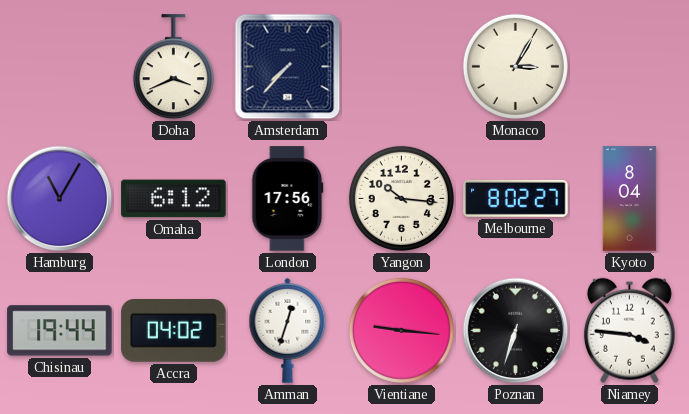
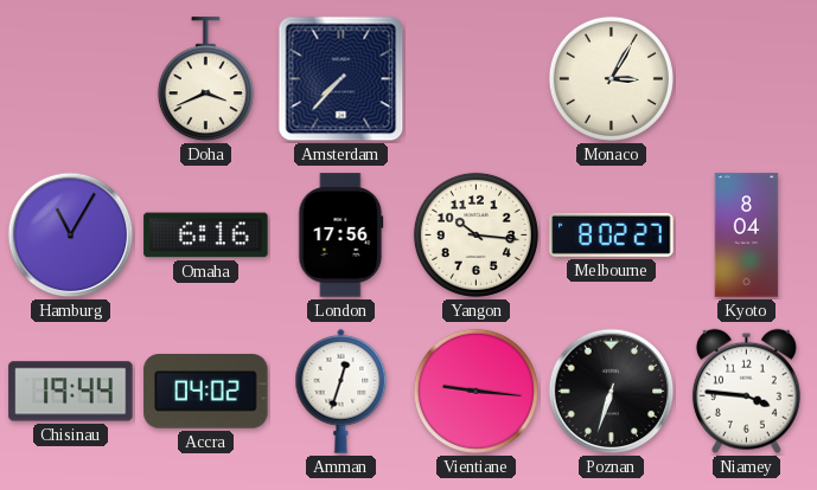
Omaha: 6:12 -> 6:16 (206, 236)
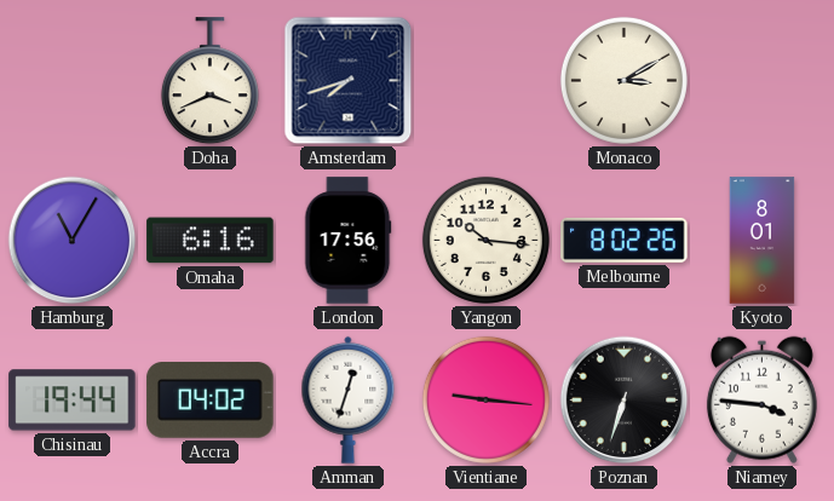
Amsterdam: 7:37 -> 7:42 (349, 81)
Monaco: 3:05 -> 3:10 (623, 80)
Melbourne: 8:02:27 -> 8:02:26 (625, 240)
Kyoto: 8:04 -> 8:01 (763, 241)
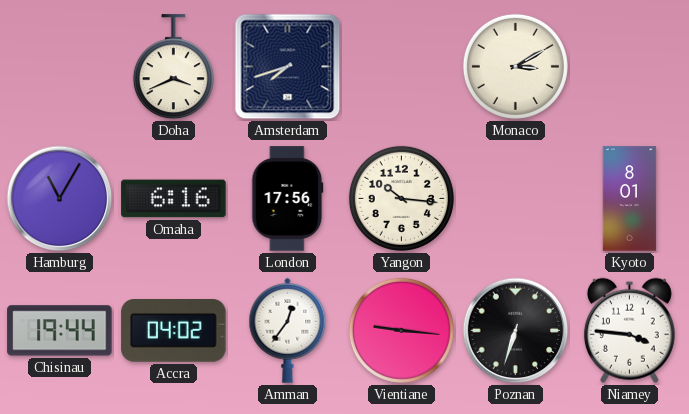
Melbourne: 8:02 -> none (625, 240)
Amman: 12:33 -> 12:36 (288, 330)
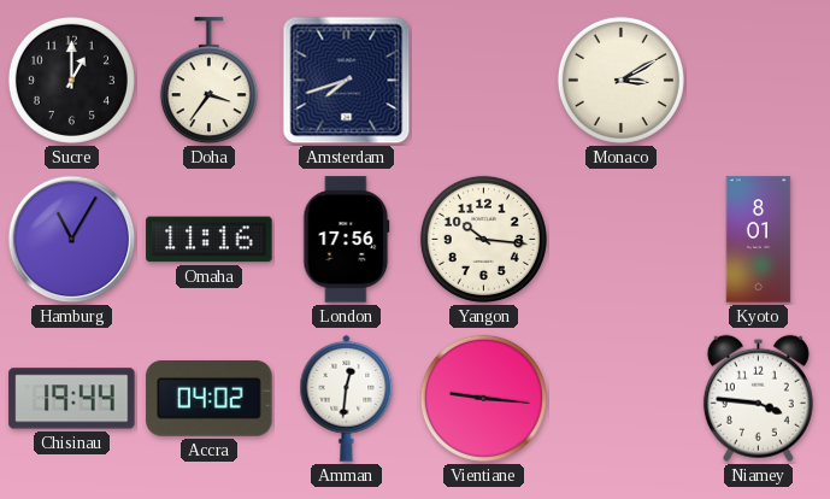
Sucre: none -> 1:00 (71, 80)
Doha: 3:41 -> 3:36 (208, 81)
Omaha: 6:16 -> 11:16 (210, 240)
Amman: 12:36 -> 12:31 (347, 398)
Poznan: 6:33 -> none (516, 331)
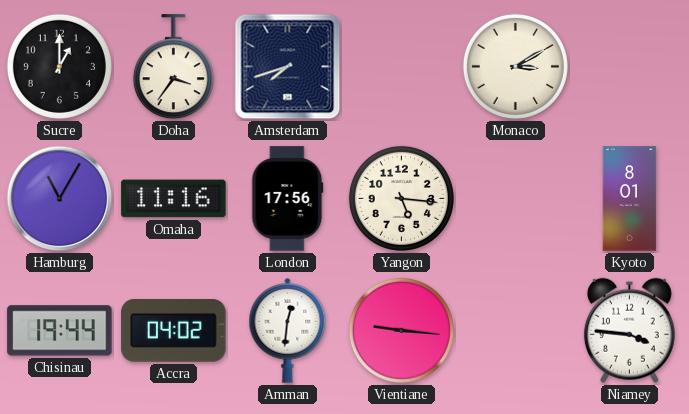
Yangon: 10:16 -> 5:16 (401, 198)
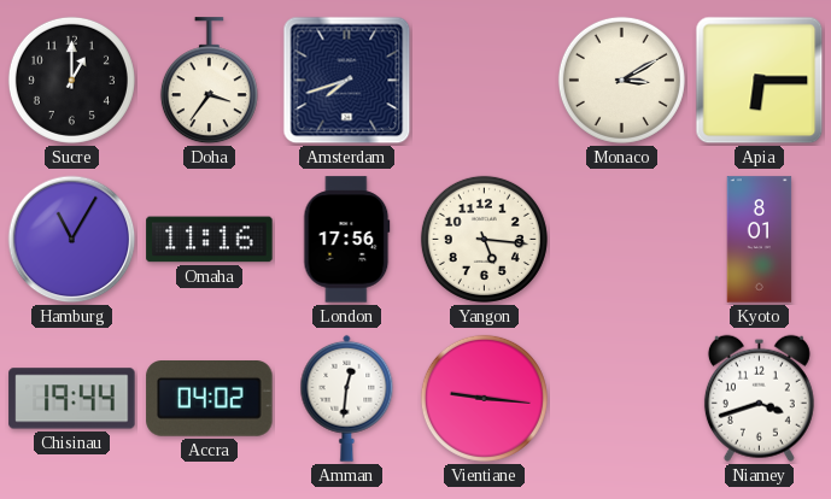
Apia: none -> 6:15 (760, 81)
Niamey: 3:46 -> 3:42 (759, 398)
